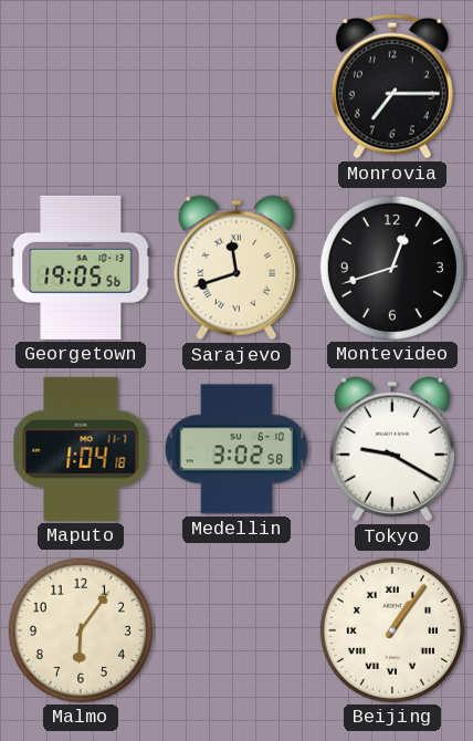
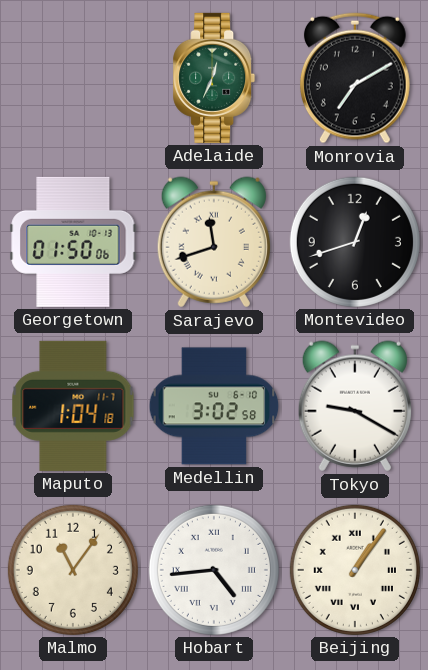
Adelaide: none -> 12:34 (214, 78)
Monrovia: 7:15 -> 7:10 (355, 78)
Georgetown: 19:05 -> 01:50 (73, 242)
Malmo: 6:06 -> 11:06 (73, 570)
Hobart: none -> 4:44 (214, 570)
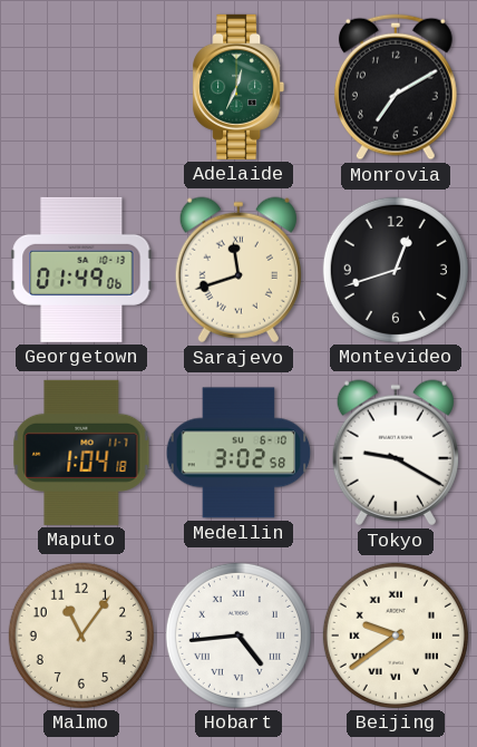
Georgetown: 01:50 -> 01:49 (81, 270)
Beijing: 1:06 -> 9:39 (396, 636)
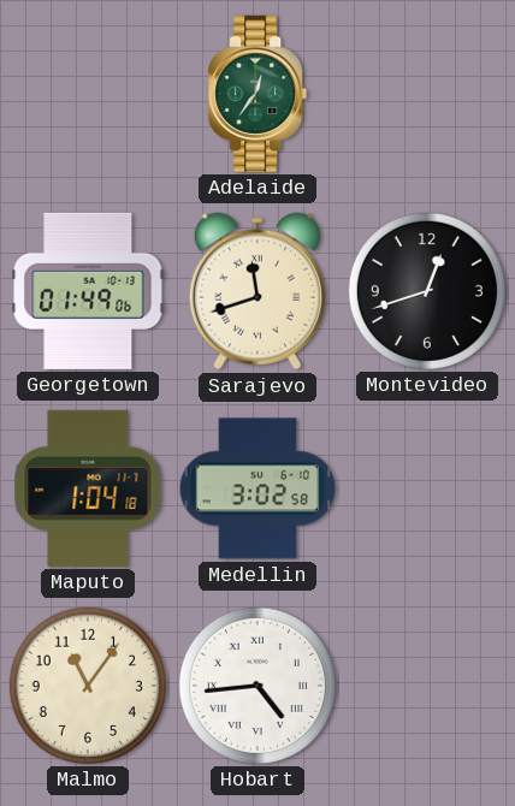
Adelaide: 12:34 -> 12:36 (257, 94)
Monrovia: 7:10 -> none (396, 87)
Tokyo: 9:20 -> none (396, 453)
Beijing: 9:39 -> none (396, 636)
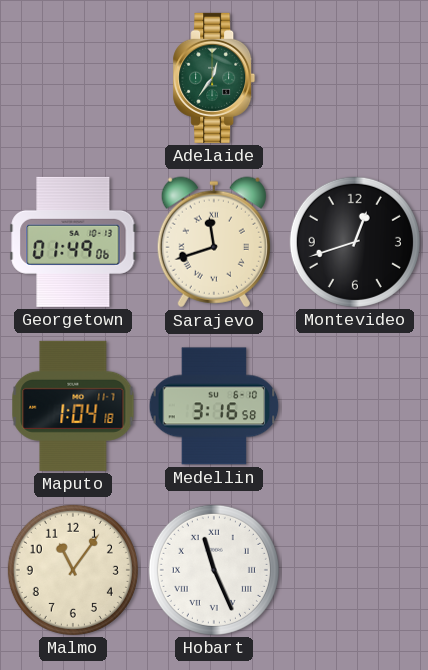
Medellin: 3:02 -> 3:16 (214, 406)
Hobart: 4:44 -> 11:26 (214, 570)
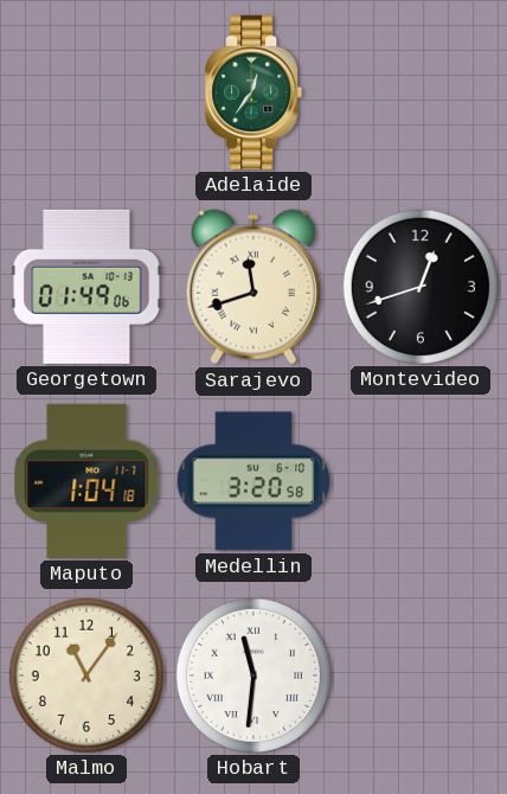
Medellin: 3:16 -> 3:20 (254, 481)
Hobart: 11:26 -> 11:31 (254, 675)
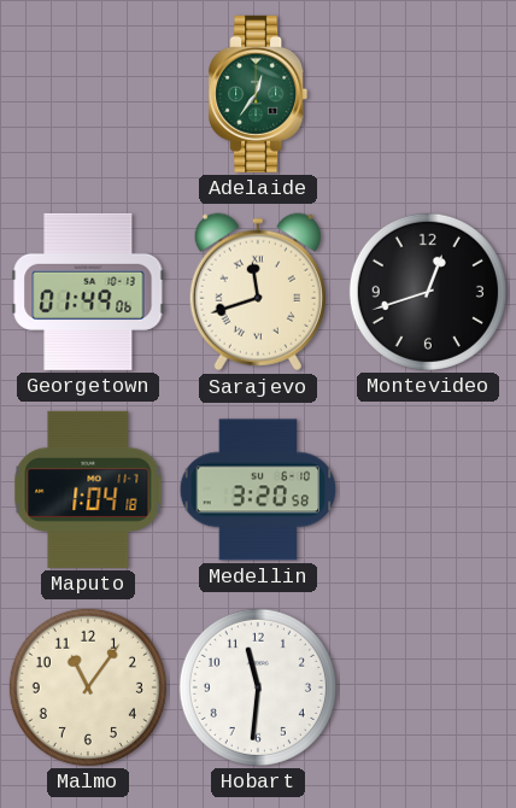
Hobart numerals: Roman -> Arabic (258, 687)
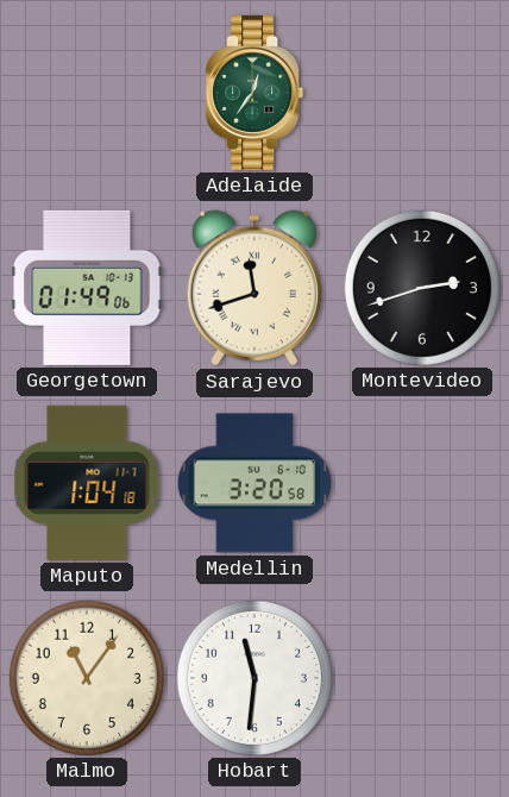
Montevideo: 12:42 -> 2:42 (422, 288)
